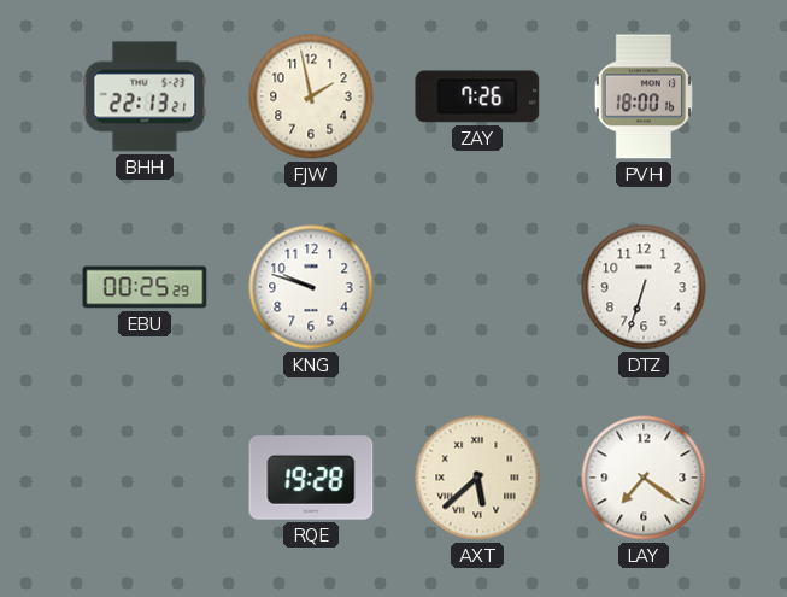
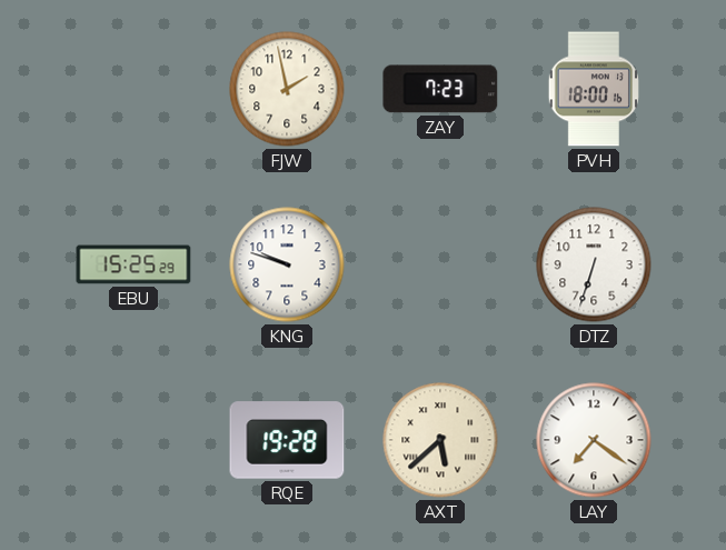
BHH: 22:13 -> none (145, 96)
ZAY: 7:26 -> 7:23 (440, 89)
EBU: 00:25 -> 15:25 (133, 264)
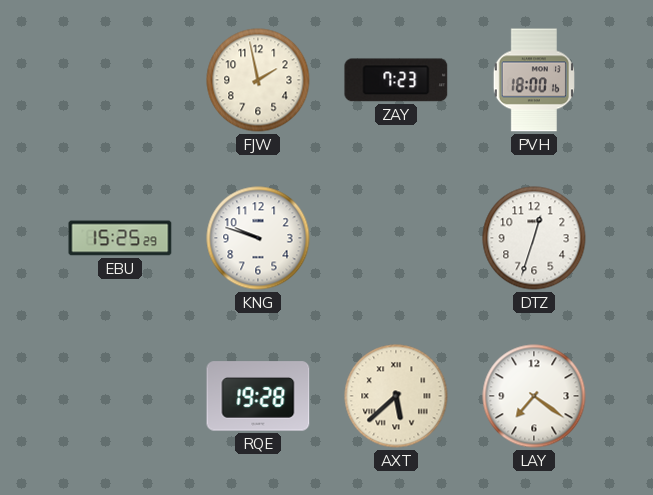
DTZ: 6:33 -> 12:33 (534, 238)
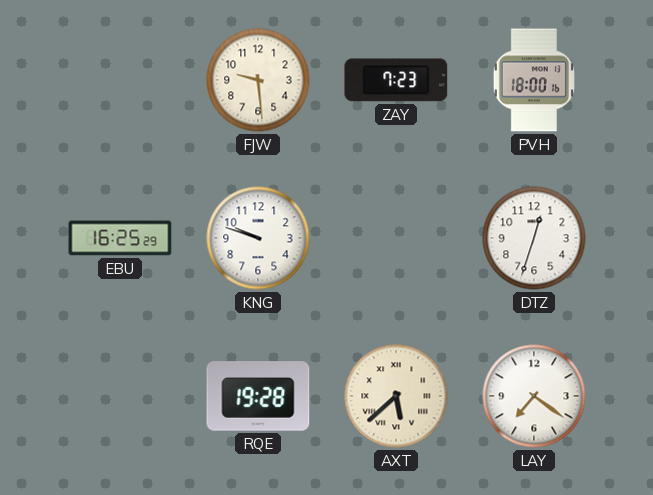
FJW: 1:58 -> 9:29 (258, 80)
EBU: 15:25 -> 16:25 (120, 238)
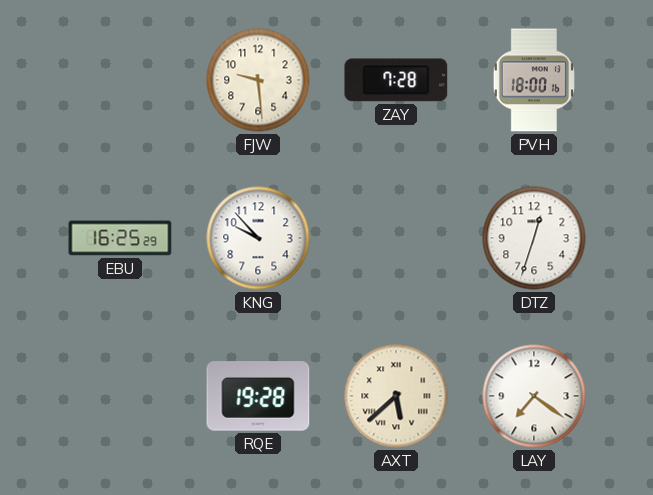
ZAY: 7:23 -> 7:28 (396, 80)
KNG: 9:48 -> 9:53 (258, 238)
